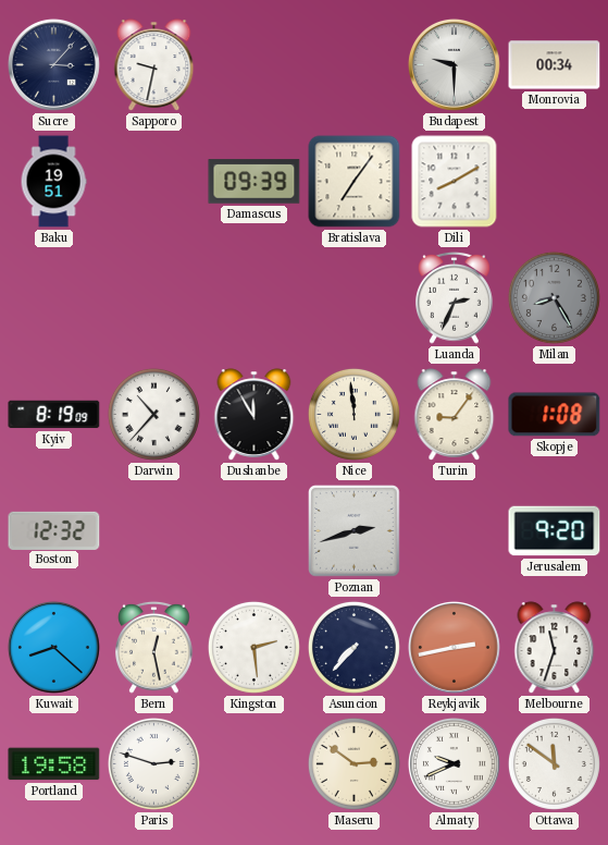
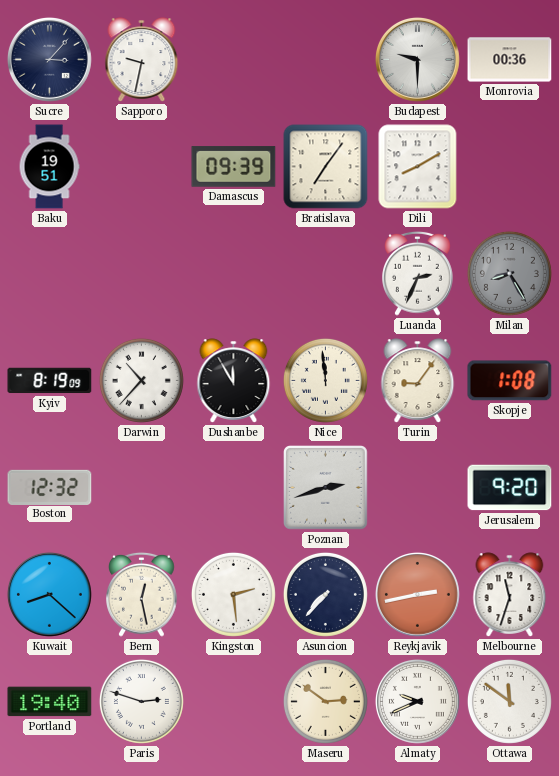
Monrovia: 00:34 -> 00:36 (510, 60)
Portland: 19:58 -> 19:40 (50, 702)
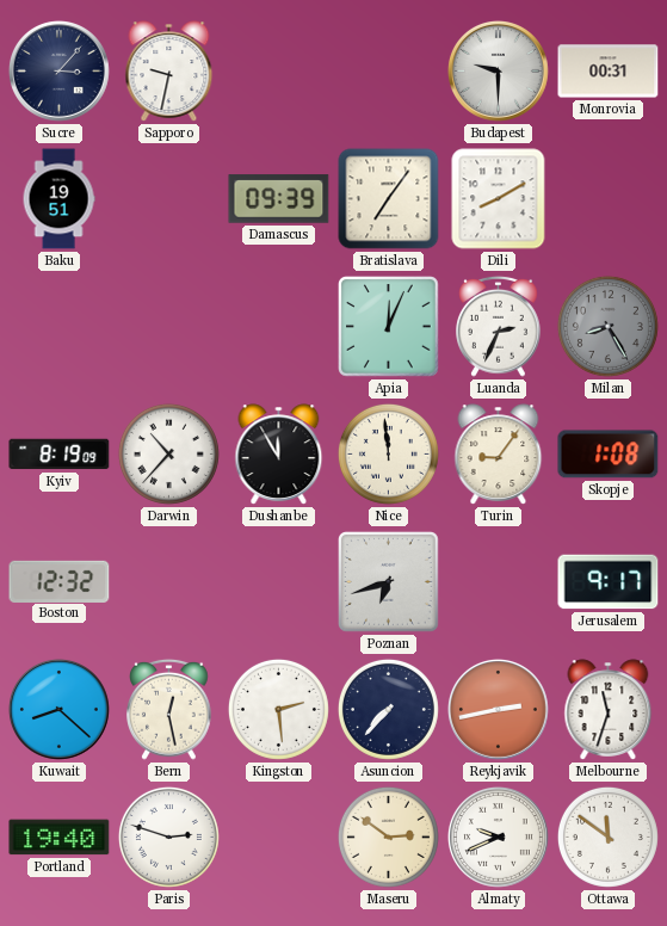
Monrovia: 00:36 -> 00:31 (609, 72)
Apia: none -> 12:04 (389, 327)
Poznan: 2:42 -> 6:42 (389, 582)
Jerusalem: 9:20 -> 9:17 (609, 582)
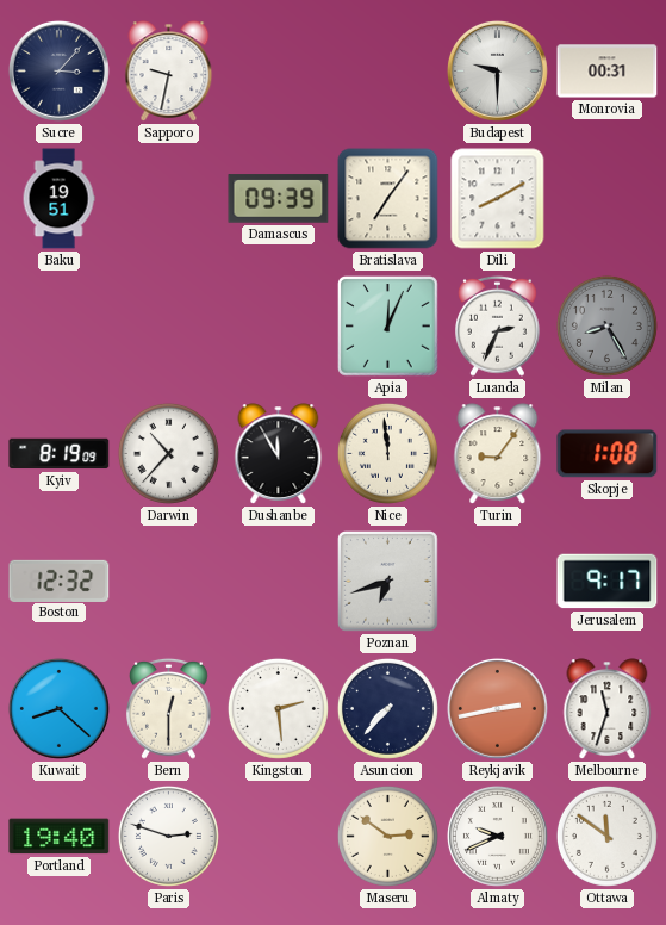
Bern: 12:28 -> 12:30 (169, 708)
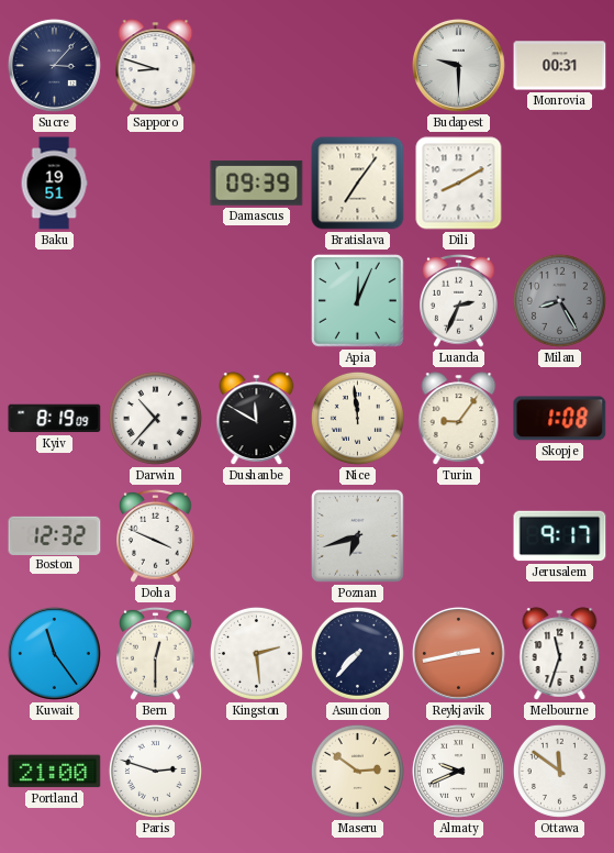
Sapporo: 9:32 -> 8:48 (156, 66)
Dushanbe: 11:55 -> 11:50 (257, 419)
Doha: none -> 3:49 (156, 535)
Kuwait: 8:22 -> 11:24 (54, 653)
Portland: 19:40 -> 21:00 (55, 772)
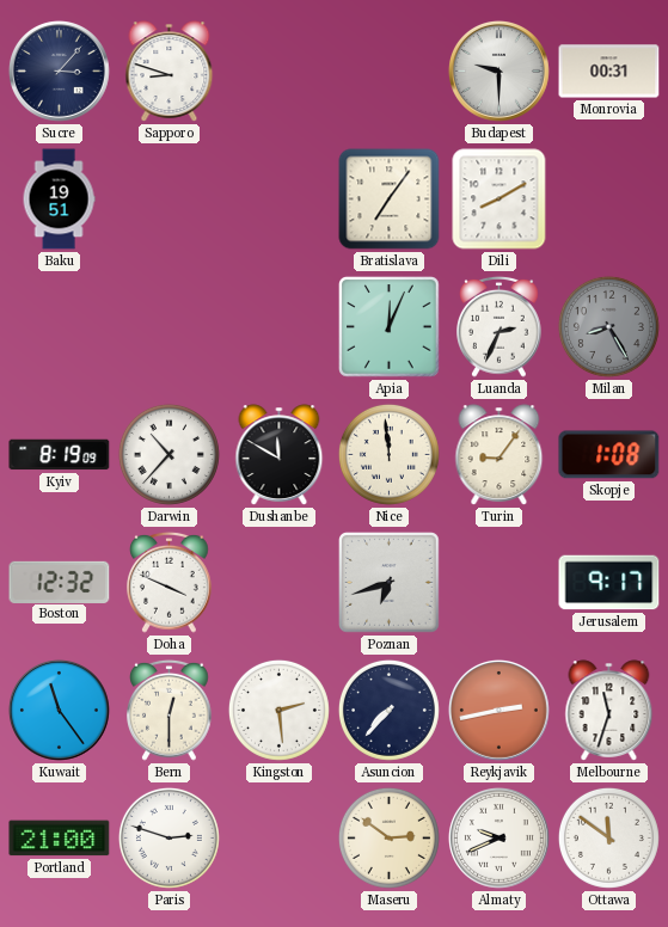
Damascus: 09:39 -> none (257, 184)
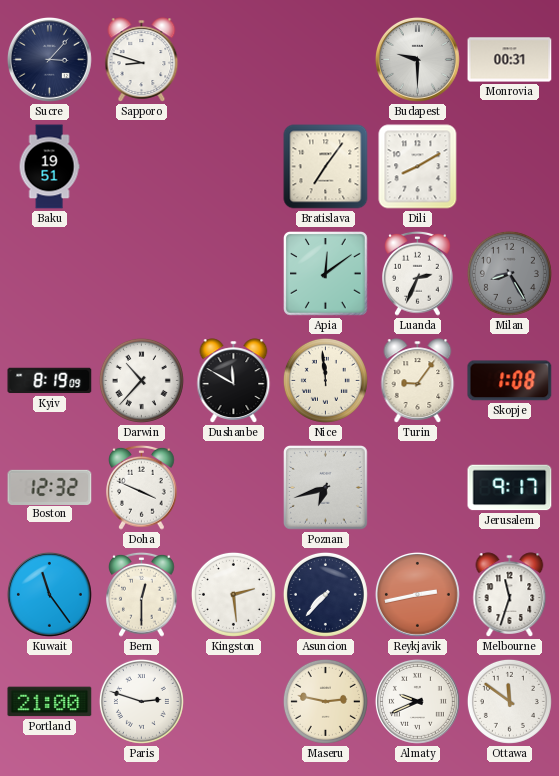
Apia: 12:04 -> 12:09 (326, 274)
Maseru: 2:51 -> 2:47 (325, 701)
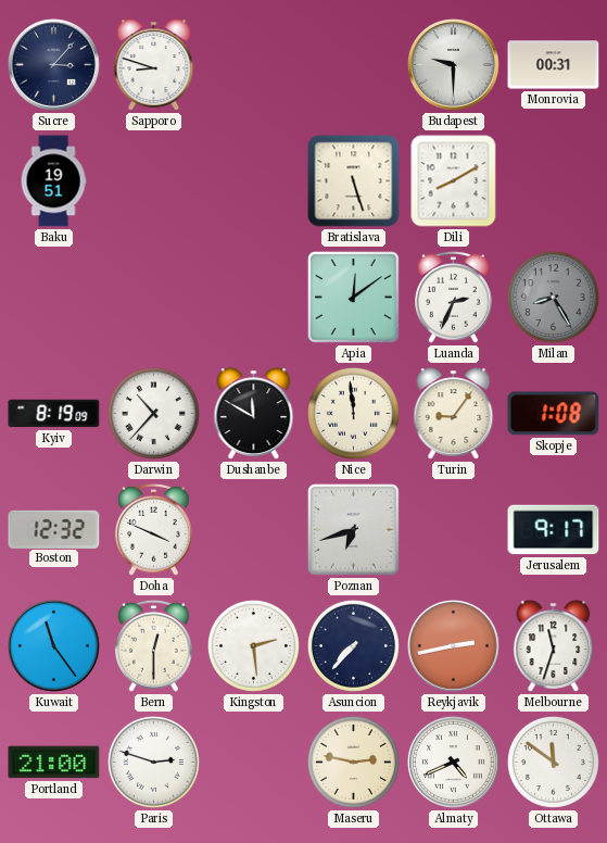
Bratislava: 7:06 -> 5:27 (354, 181)
Almaty: 9:41 -> 4:41 (453, 762)
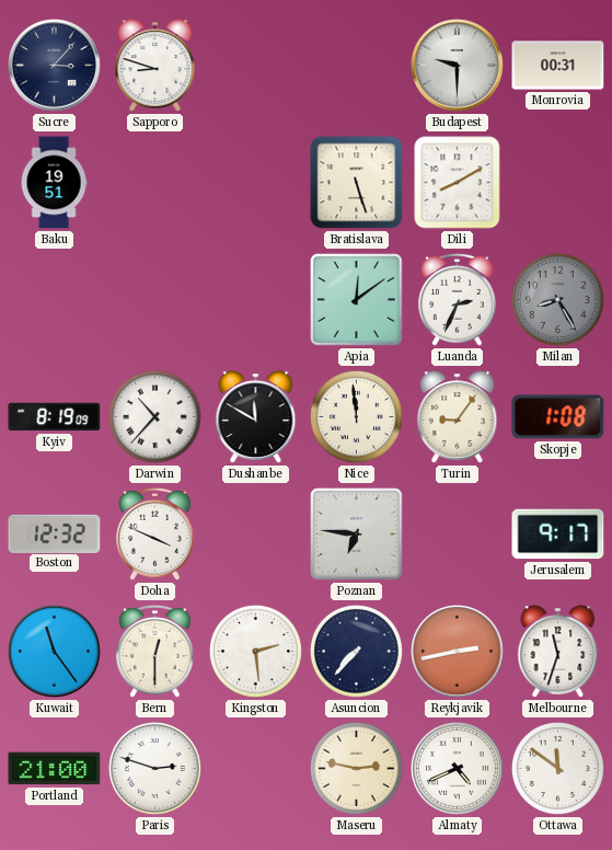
Poznan: 6:42 -> 6:46 (357, 535)
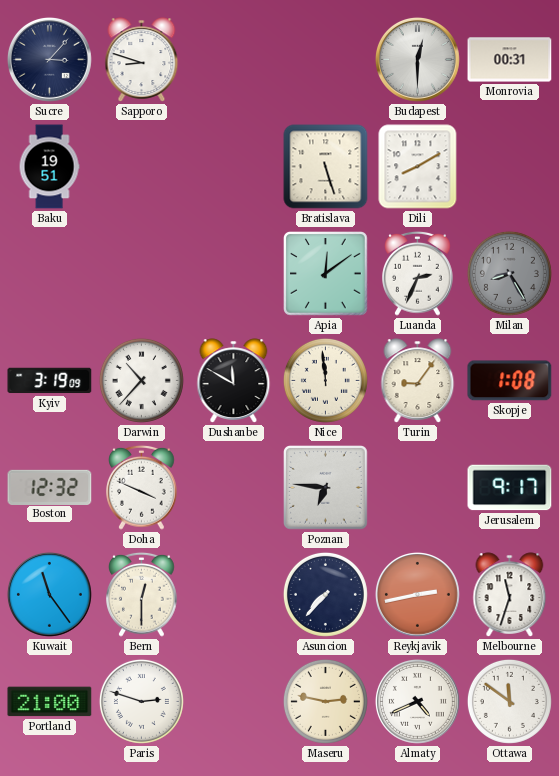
Budapest: 9:30 -> 12:30 (417, 59)
Kyiv: 8:19 -> 3:19 (50, 381)
Kingston: 2:29 -> none (255, 651)
